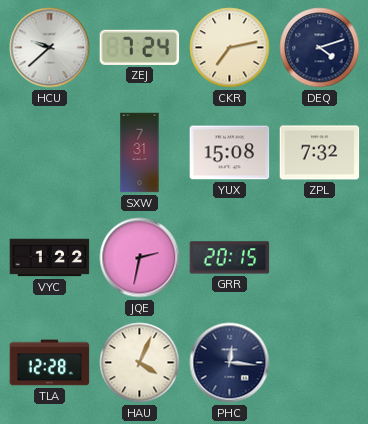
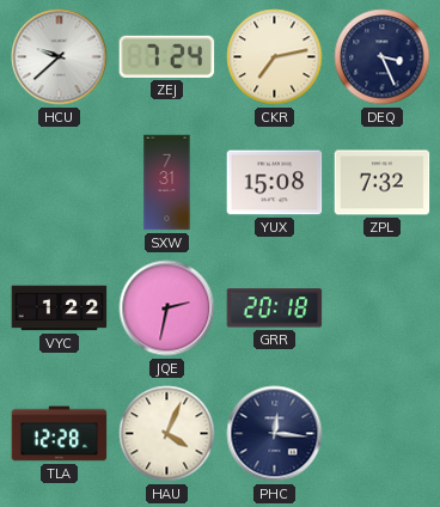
DEQ: 4:12 -> 3:26 (383, 57)
GRR: 20:15 -> 20:18 (275, 309)
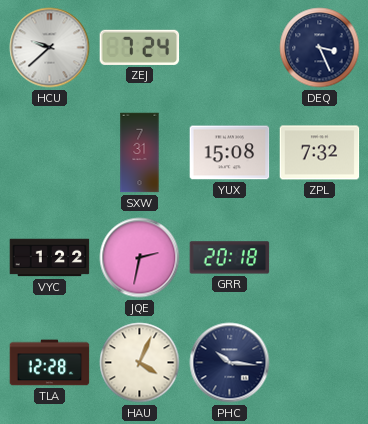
CKR: 7:13 -> none (275, 57)
PHC: 12:16 -> 10:16 (230, 363)
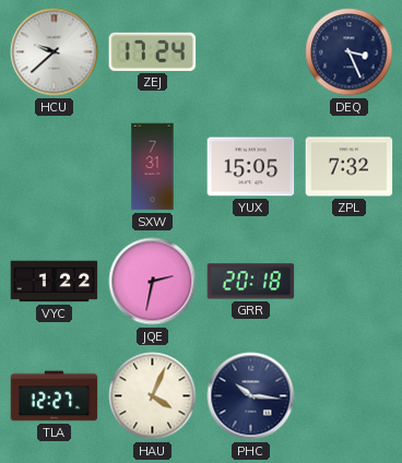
ZEJ: 7:24 -> 17:24 (153, 51)
YUX: 15:08 -> 15:05 (251, 167)
TLA: 12:28 -> 12:27 (55, 396)
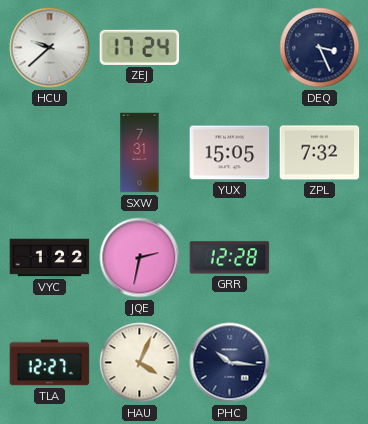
GRR: 20:18 -> 12:28 (230, 258)
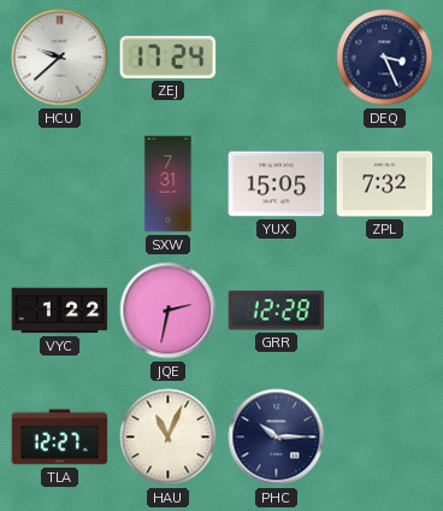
HAU: 4:04 -> 11:04 (169, 437)
PHC: 10:16 -> 10:15 (277, 437)
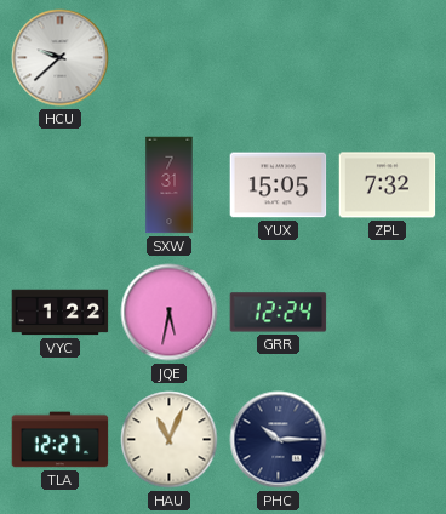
ZEJ: 17:24 -> none (169, 57)
DEQ: 3:26 -> none (385, 58)
JQE: 2:32 -> 5:32 (170, 313)
GRR: 12:28 -> 12:24 (279, 313)
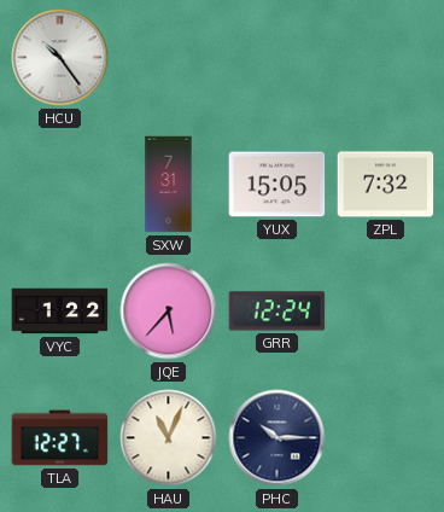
HCU: 9:38 -> 10:24 (60, 58)
JQE: 5:32 -> 5:37 (169, 312)
